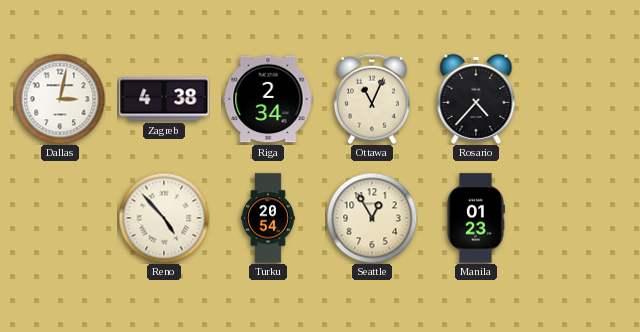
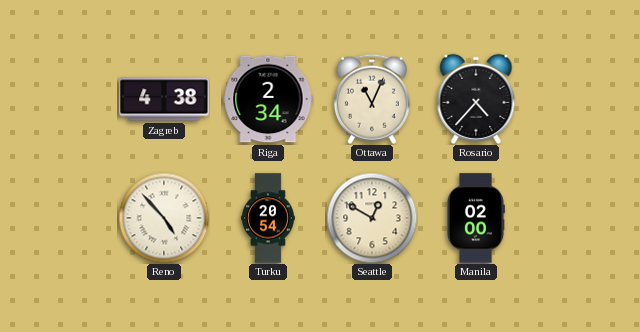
Dallas: 3:02 -> none (60, 99)
Seattle: 12:55 -> 12:50 (372, 218)
Manila: 01:23 -> 02:00 (476, 218)
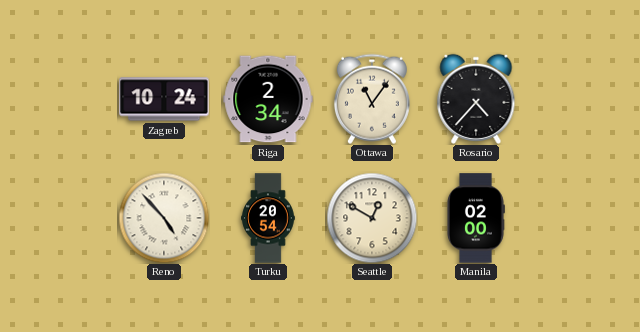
Zagreb: 4:38 -> 10:24 (164, 99)
Ottawa: 11:04 -> 11:06 (372, 99)
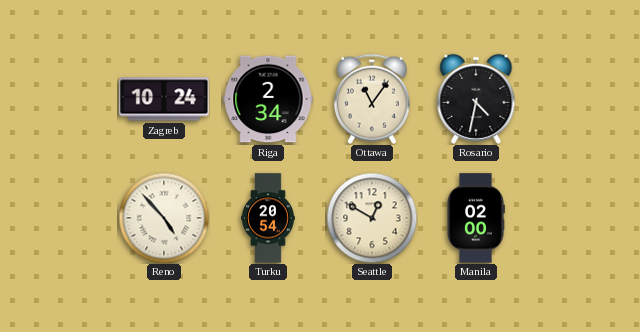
Rosario: 4:37 -> 4:32 (476, 99)
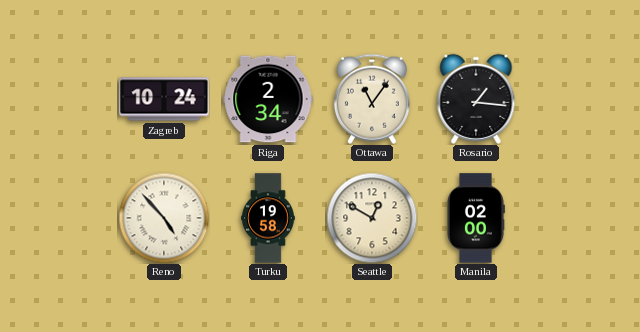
Rosario: 4:32 -> 1:16 (476, 99)
Turku: 20:54 -> 19:58 (268, 218)
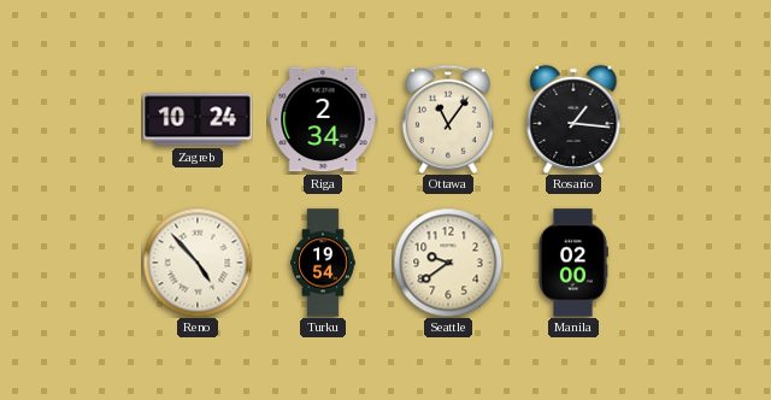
Turku: 19:58 -> 19:54 (323, 263)
Seattle: 12:50 -> 9:39 (448, 263)
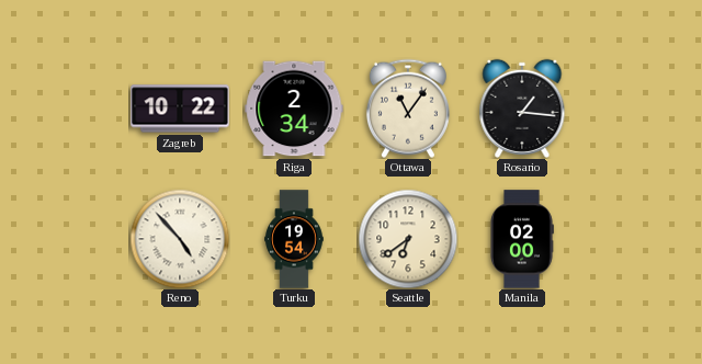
Zagreb: 10:24 -> 10:22 (180, 109)
Seattle: 9:39 -> 6:39 (408, 239)
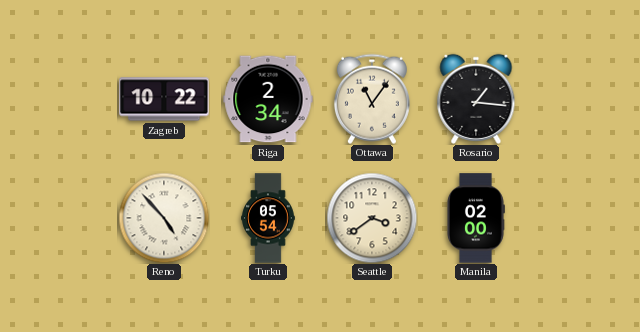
Turku: 19:54 -> 05:54 (268, 218)
Seattle: 6:39 -> 3:39 (372, 218)
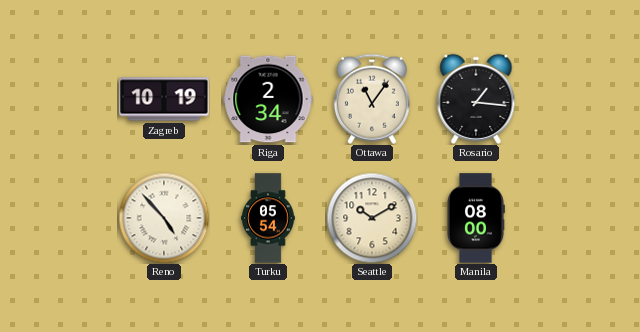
Zagreb: 10:22 -> 10:19 (164, 99)
Seattle: 3:39 -> 10:10 (372, 218)
Manila: 02:00 -> 08:00 (476, 218)
